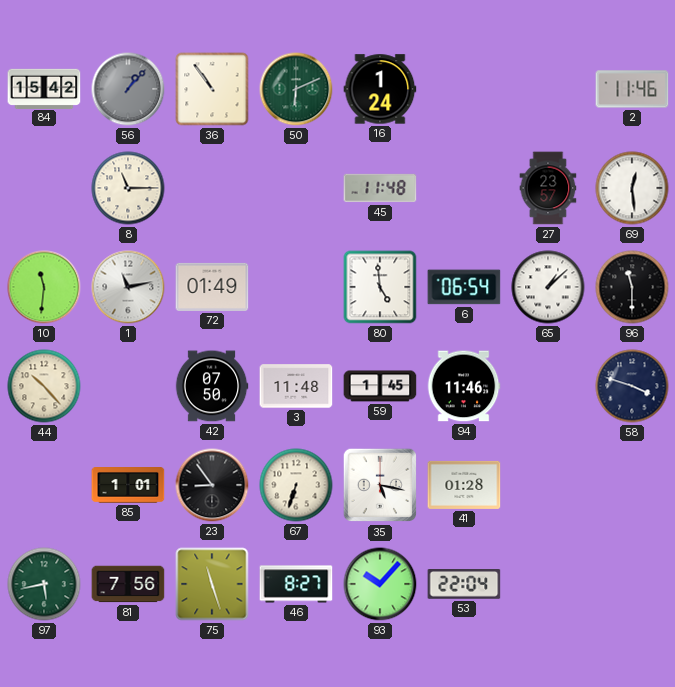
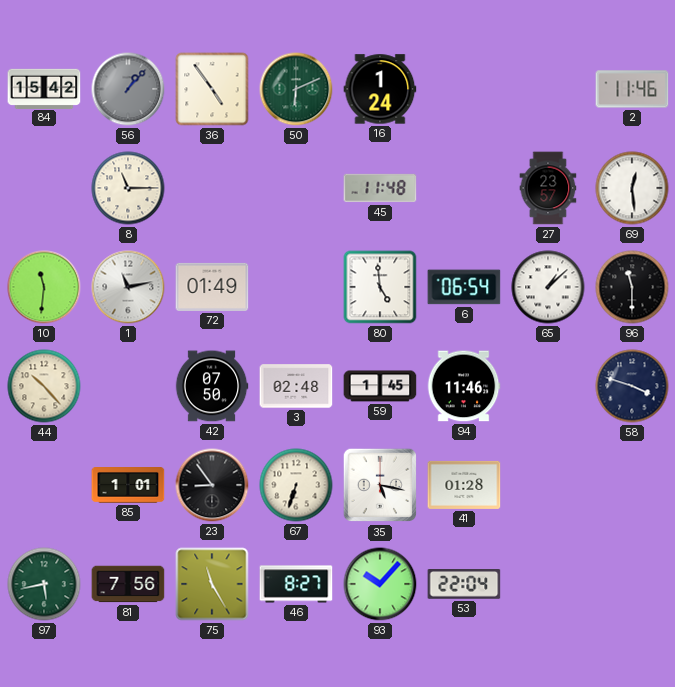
36: 10:54 -> 4:54 (212, 89)
3: 11:48 -> 02:48 (296, 386)
75: 11:27 -> 11:25 (212, 584)
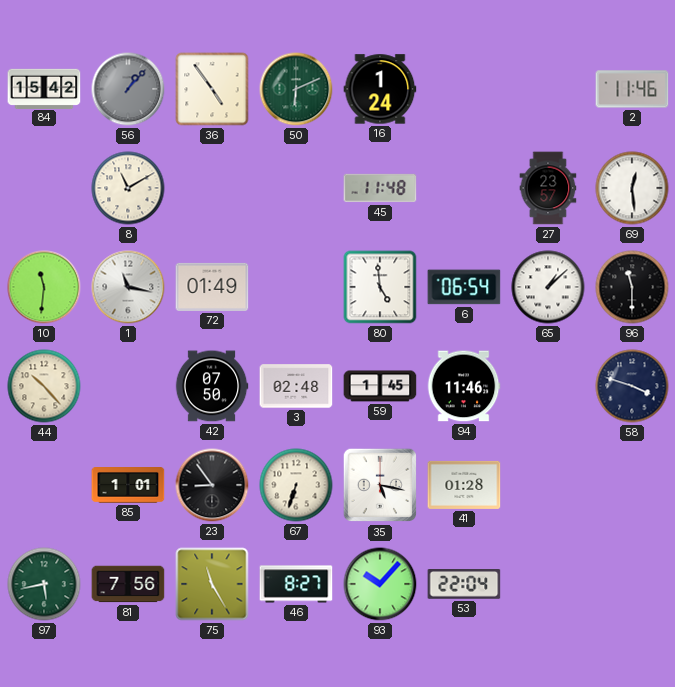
8: 11:15 -> 11:10 (128, 188)
1: 11:13 -> 11:17 (128, 287)
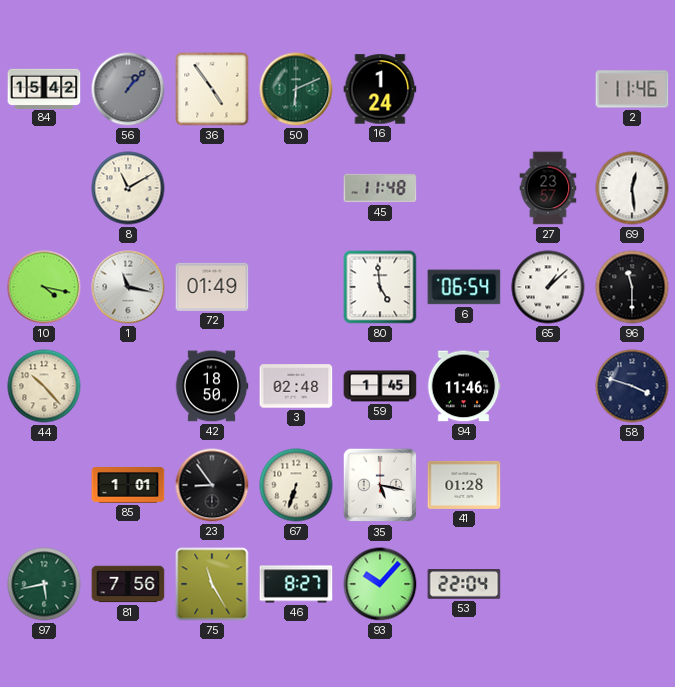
10: 11:31 -> 4:17 (44, 287)
42: 07:50 -> 18:50 (212, 386)
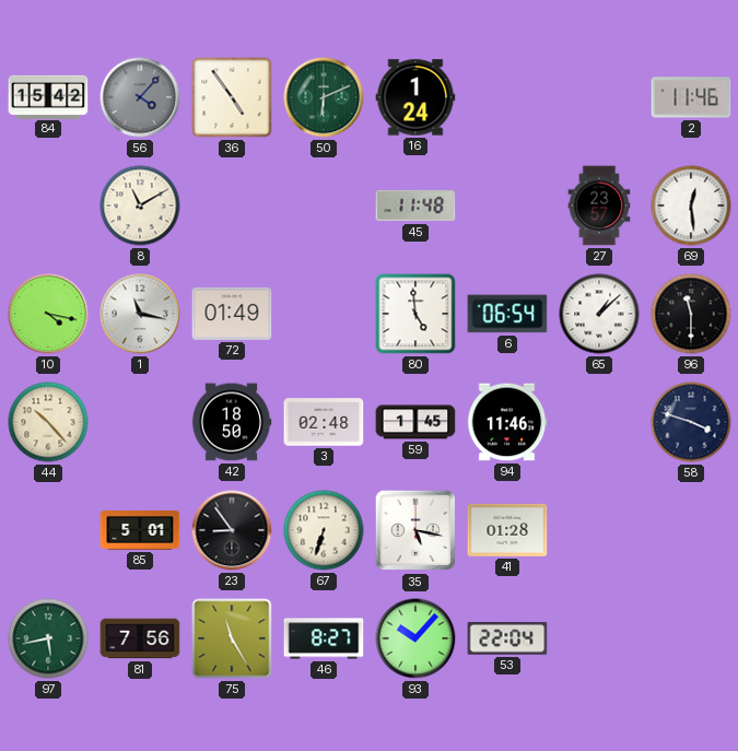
56: 1:07 -> 4:07 (140, 97)
85: 1:01 -> 5:01 (140, 530)
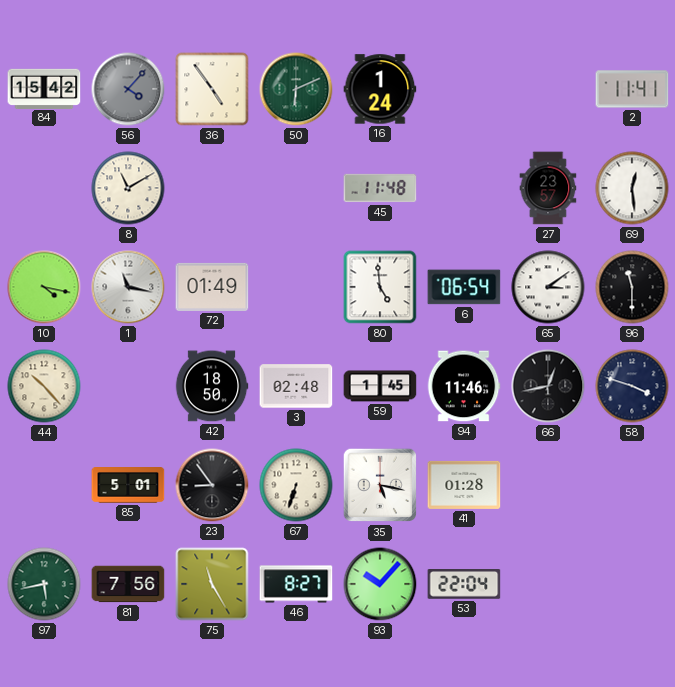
2: 11:46 -> 11:41 (632, 89)
65: 1:08 -> 3:09 (548, 287)
66: none -> 12:43 (548, 386)
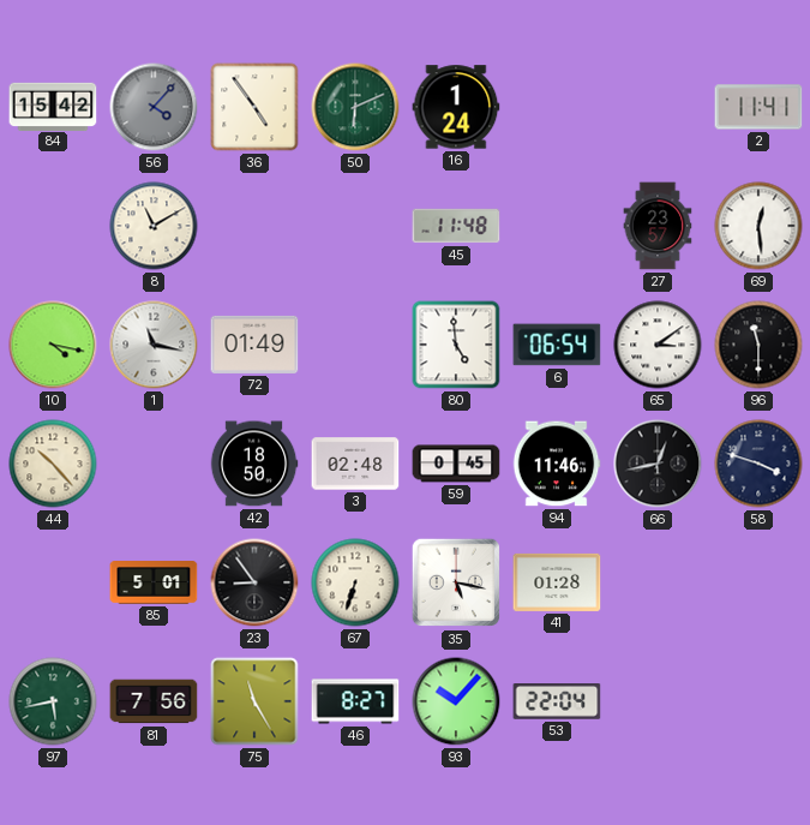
59: 1:45 -> 0:45 (456, 464)
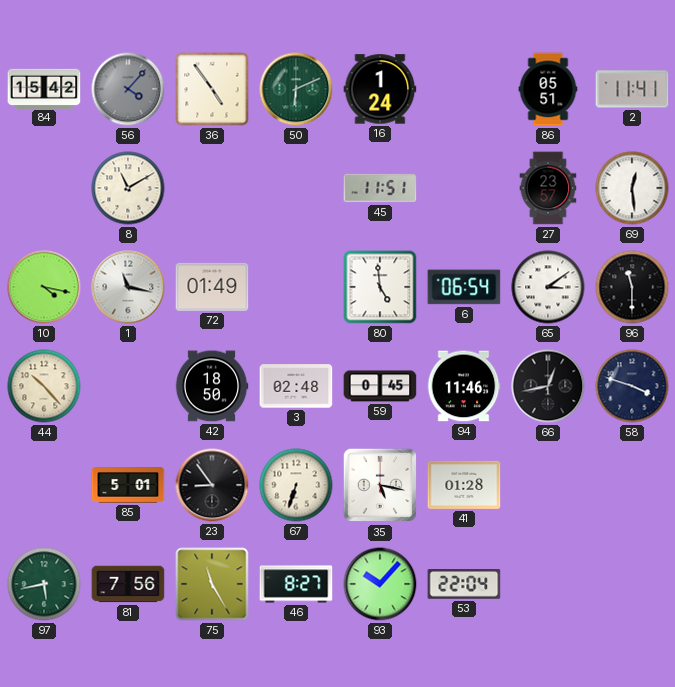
86: none -> 05:51 (548, 89)
45: 11:48 -> 11:51 (380, 188)
